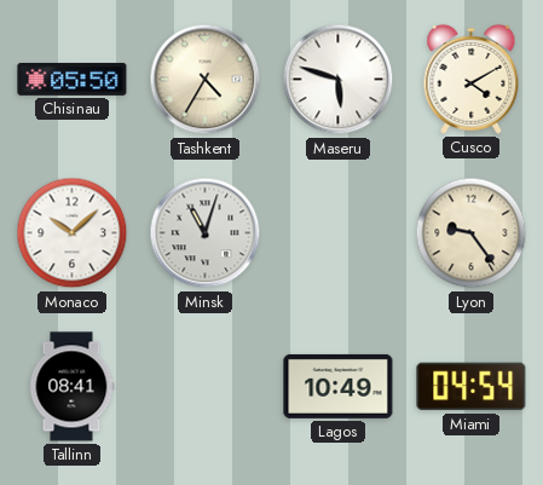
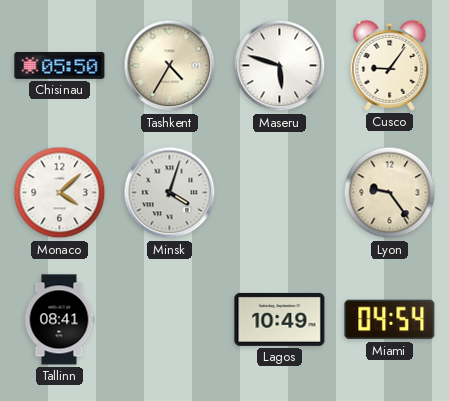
Cusco: 4:10 -> 9:06 (390, 65)
Monaco: 10:08 -> 4:08 (60, 193)
Minsk: 11:03 -> 4:03 (170, 193)
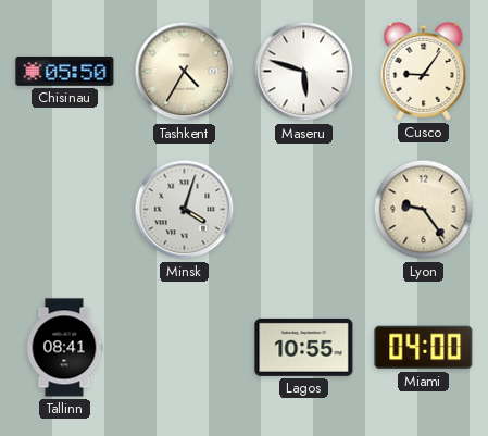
Monaco: 4:08 -> none (60, 193)
Lagos: 10:49 -> 10:55 (304, 347)
Miami: 04:54 -> 04:00 (424, 348)
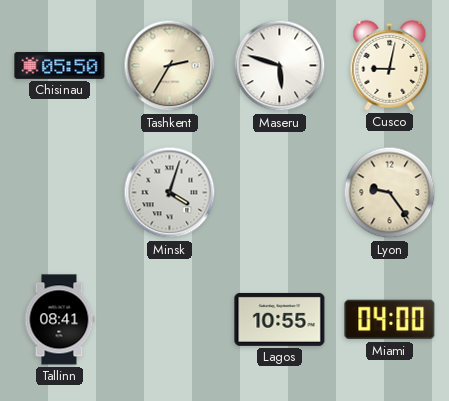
Tashkent: 4:35 -> 2:35 (170, 66)
Cusco: 9:06 -> 9:02 (390, 65)
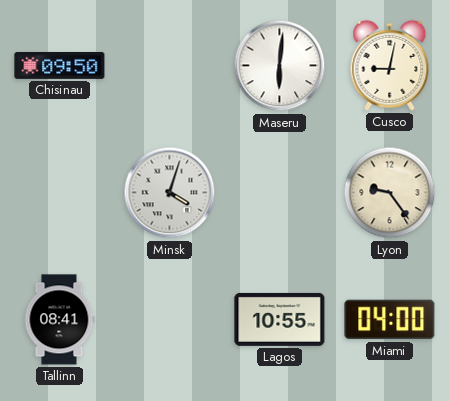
Chisinau: 05:50 -> 09:50 (60, 65)
Tashkent: 2:35 -> none (170, 66)
Maseru: 5:48 -> 6:01 (280, 66)
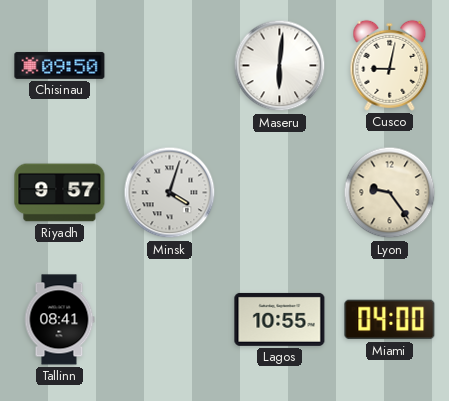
Riyadh: none -> 9:57 (60, 193)
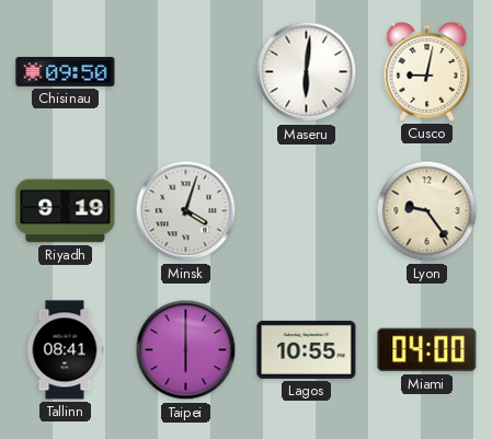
Riyadh: 9:57 -> 9:19 (66, 211)
Taipei: none -> 6:00 (186, 350)
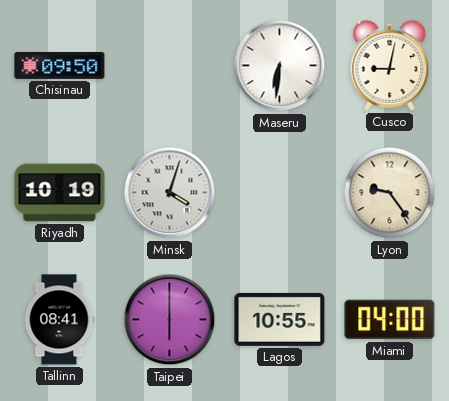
Maseru: 6:01 -> 6:31 (280, 66)
Riyadh: 9:19 -> 10:19 (60, 193)
